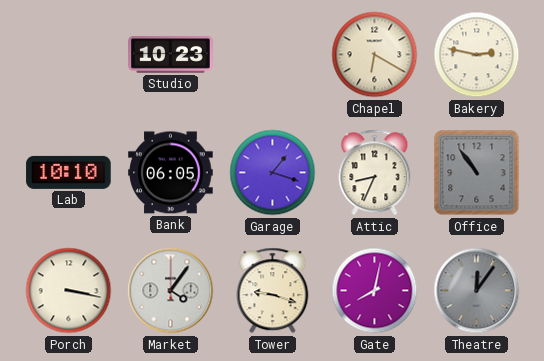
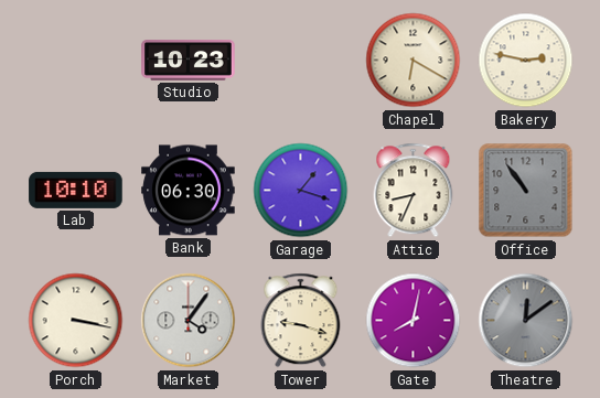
Bank: 06:05 -> 06:30 (189, 191)
Theatre: 12:06 -> 12:09 (526, 321)
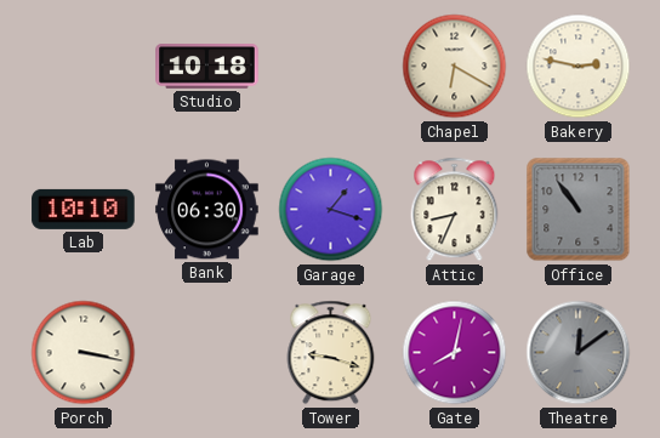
Studio: 10:23 -> 10:18 (207, 67)
Market: 4:06 -> none (189, 321)
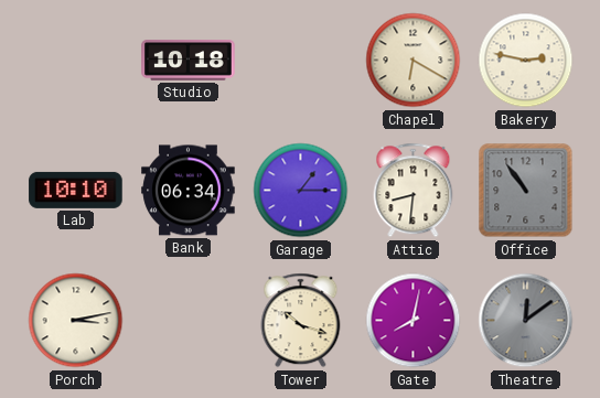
Bank: 06:30 -> 06:34 (189, 191)
Garage: 1:18 -> 1:15 (301, 191)
Attic: 8:34 -> 8:31 (414, 191)
Porch: 3:17 -> 3:13 (76, 321)
Tower: 9:18 -> 10:18 (301, 321)
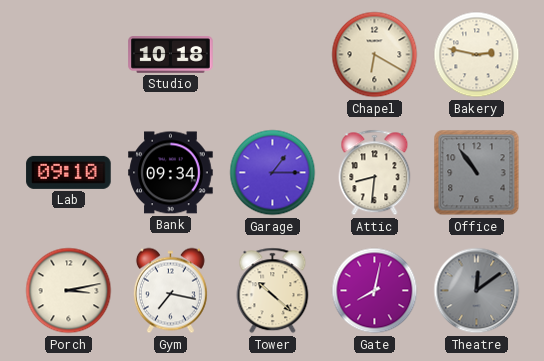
Lab: 10:10 -> 09:10 (69, 172)
Bank: 06:34 -> 09:34 (171, 173)
Gym: none -> 7:17 (170, 291)
Tower: 10:18 -> 10:22 (273, 291)
